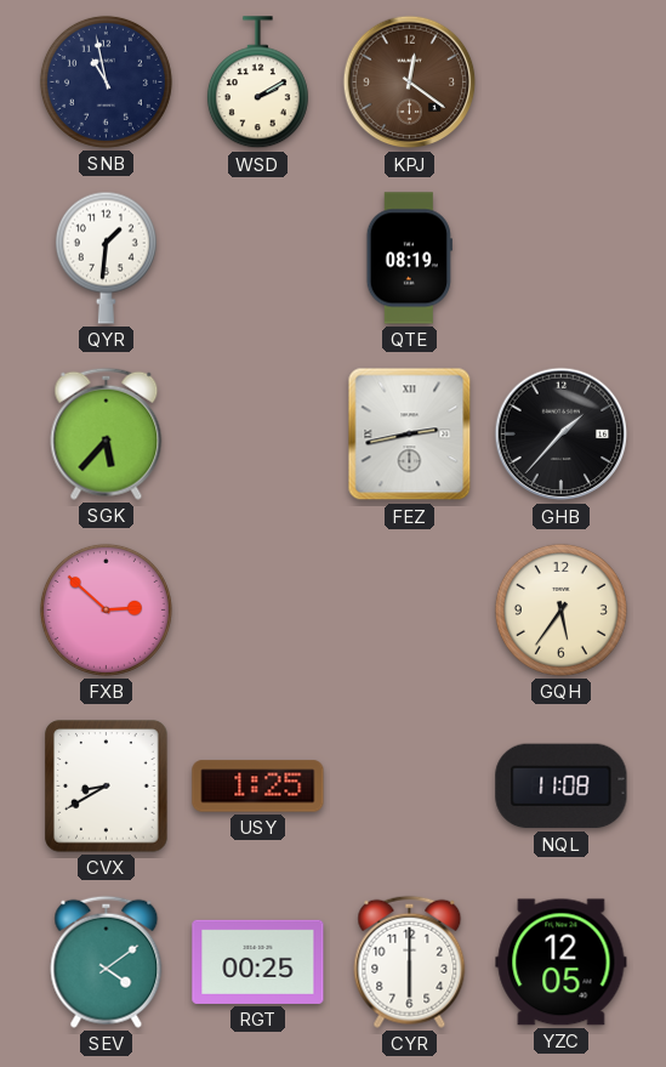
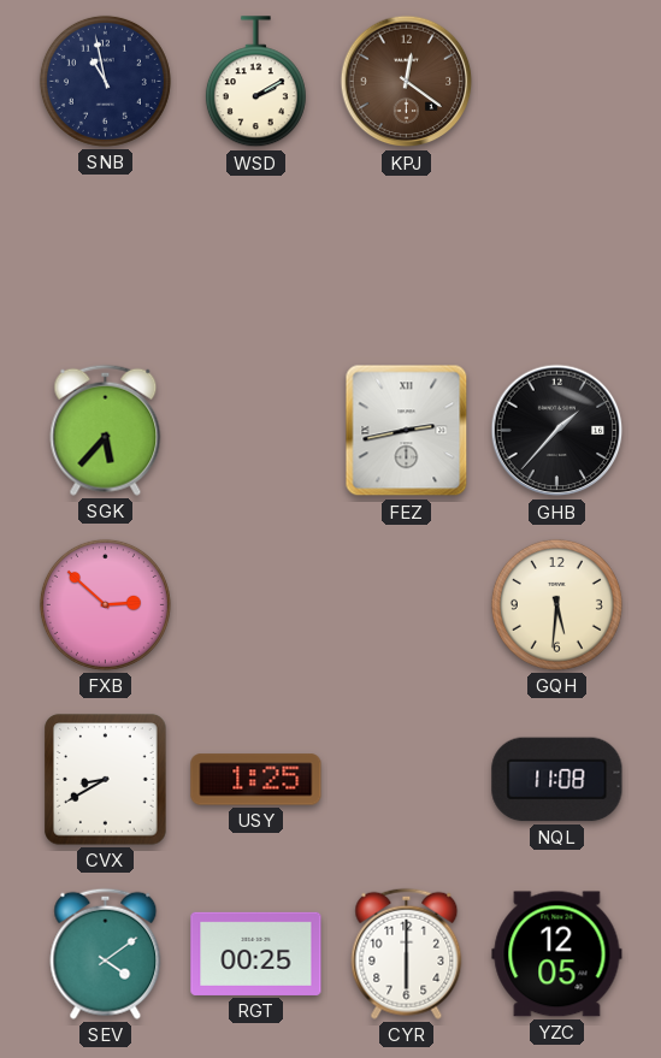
QYR: 1:31 -> none (106, 257)
QTE: 08:19 -> none (409, 259)
GQH: 5:36 -> 5:31 (556, 604)
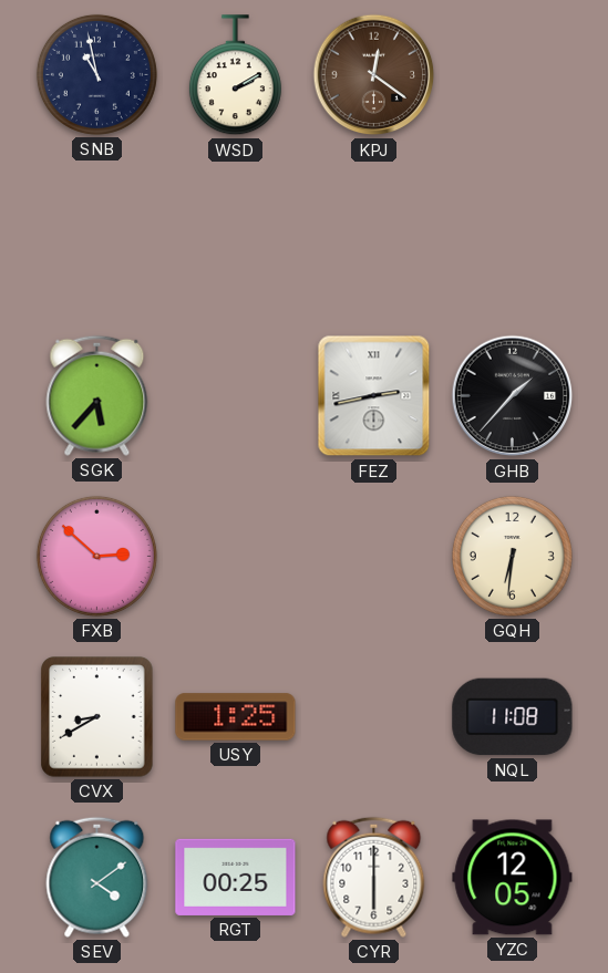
GQH: 5:31 -> 6:31 (512, 556)
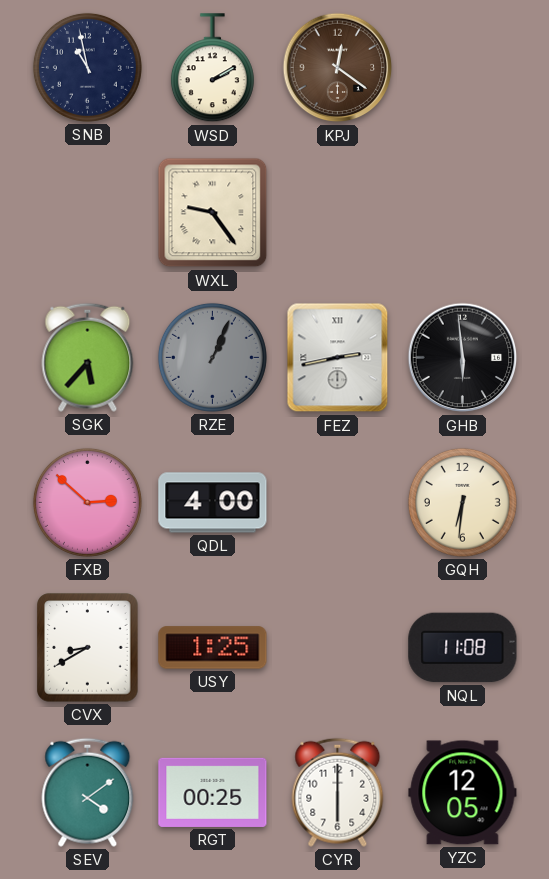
WXL: none -> 9:24 (213, 213)
RZE: none -> 1:04 (212, 357)
GHB: 1:37 -> 5:59 (463, 358)
QDL: none -> 4:00 (213, 503)
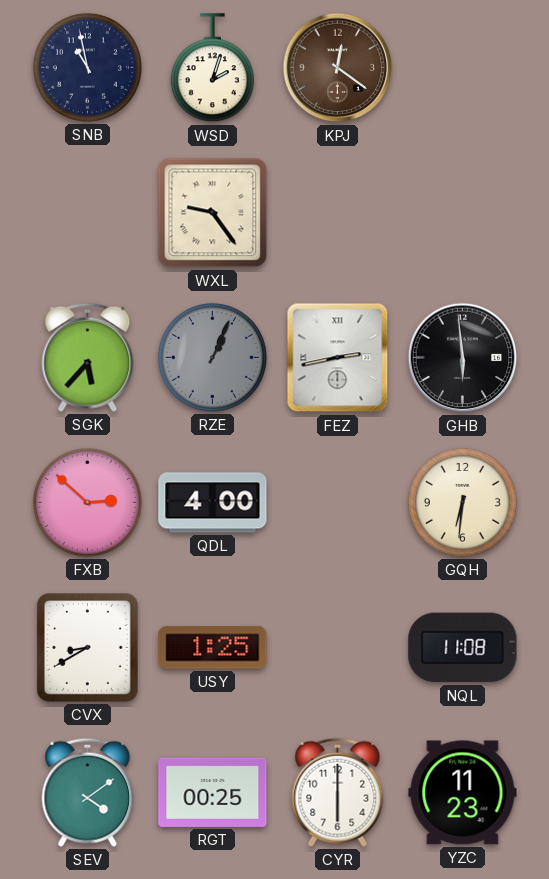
WSD: 2:10 -> 2:03 (212, 68)
YZC: 12:05 -> 11:23 (463, 793)
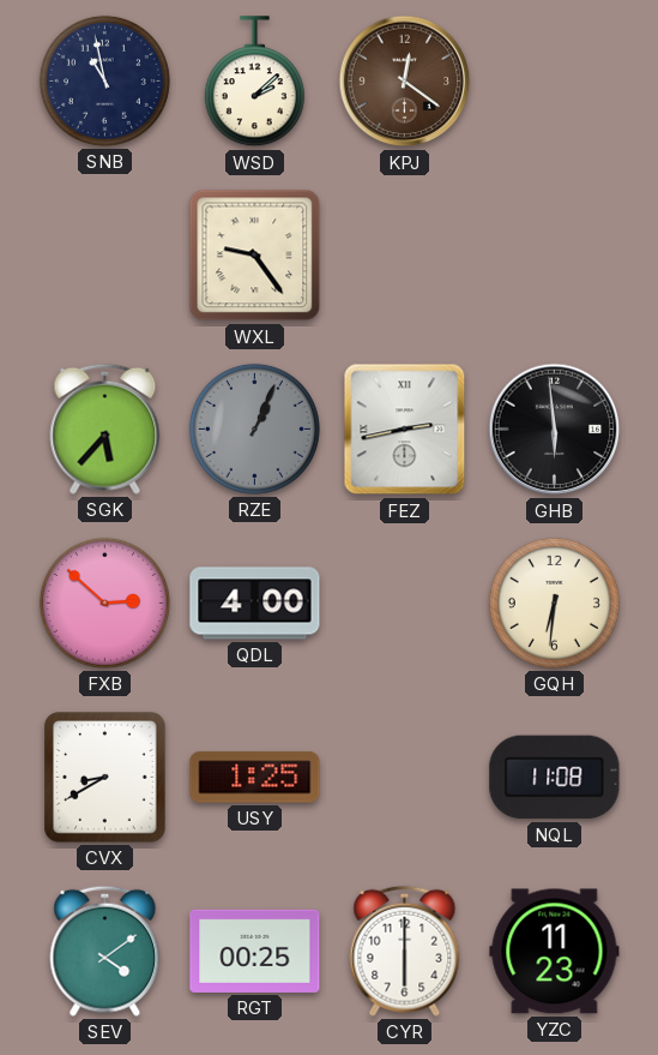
WSD: 2:03 -> 2:08 (254, 82)
